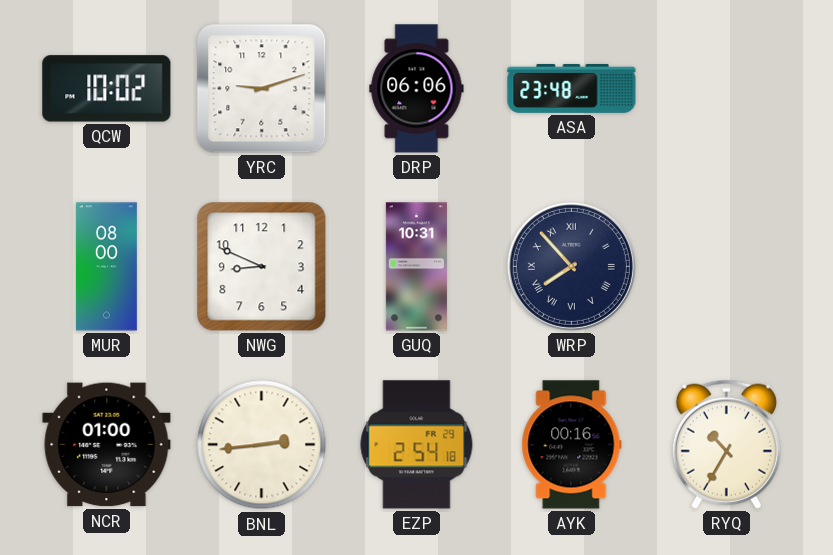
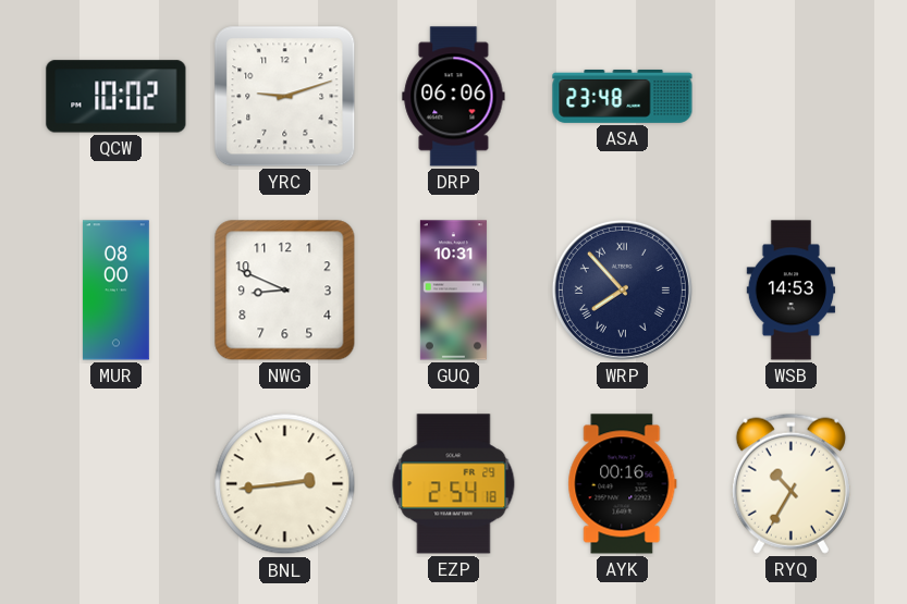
WSB: none -> 14:53 (792, 291)
NCR: 01:00 -> none (107, 445)
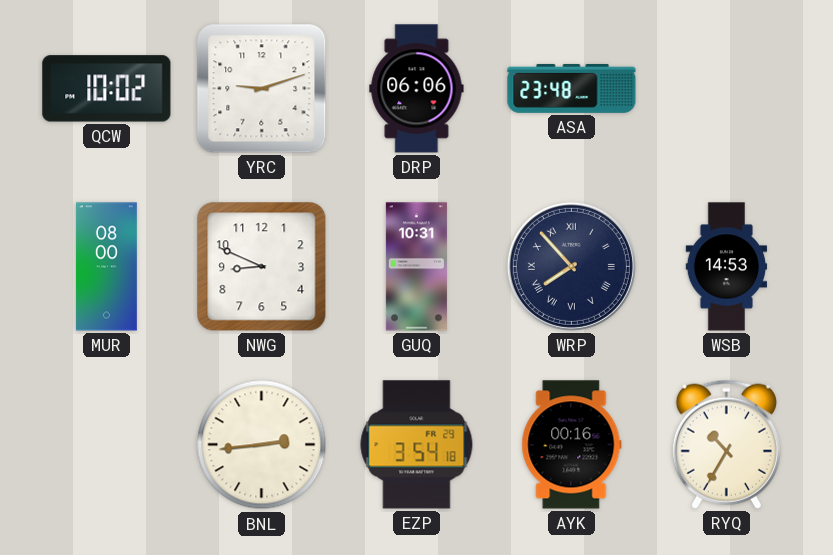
EZP: 2:54 -> 3:54 (417, 445)
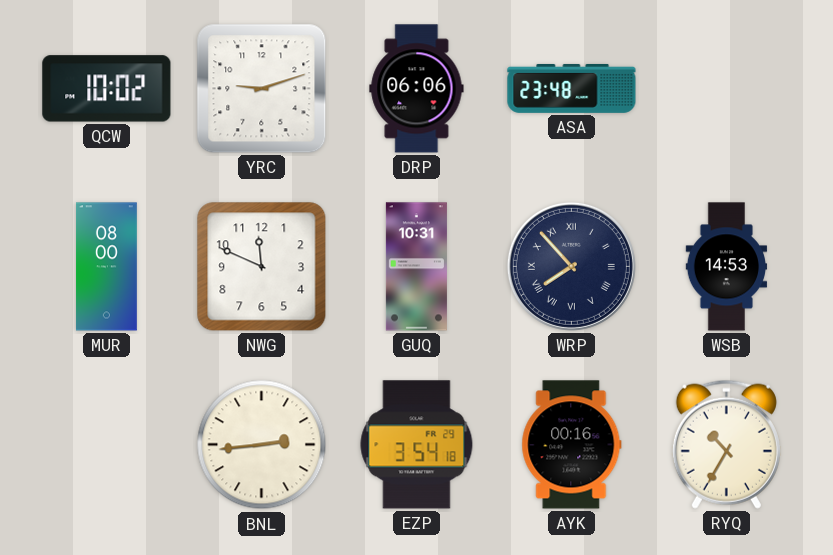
NWG: 8:49 -> 11:49 (262, 267)
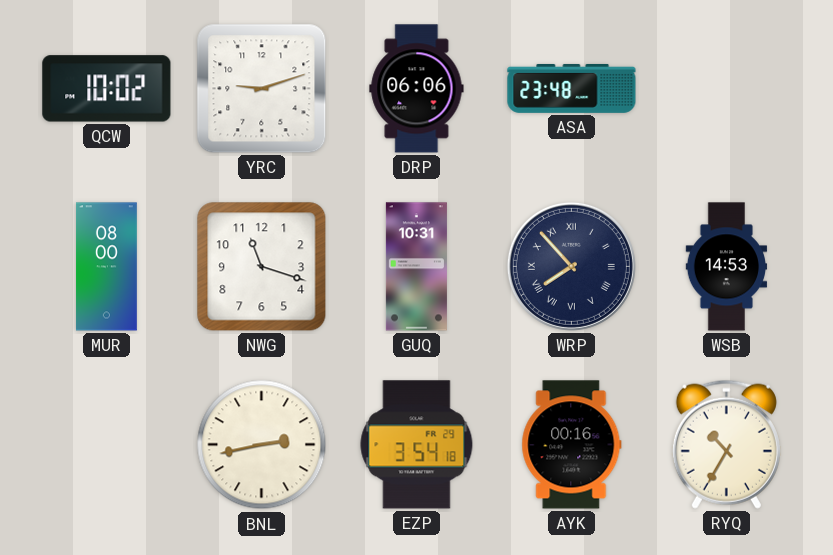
NWG: 11:49 -> 11:18 (262, 267)
BNL: 2:44 -> 2:43 (262, 445)
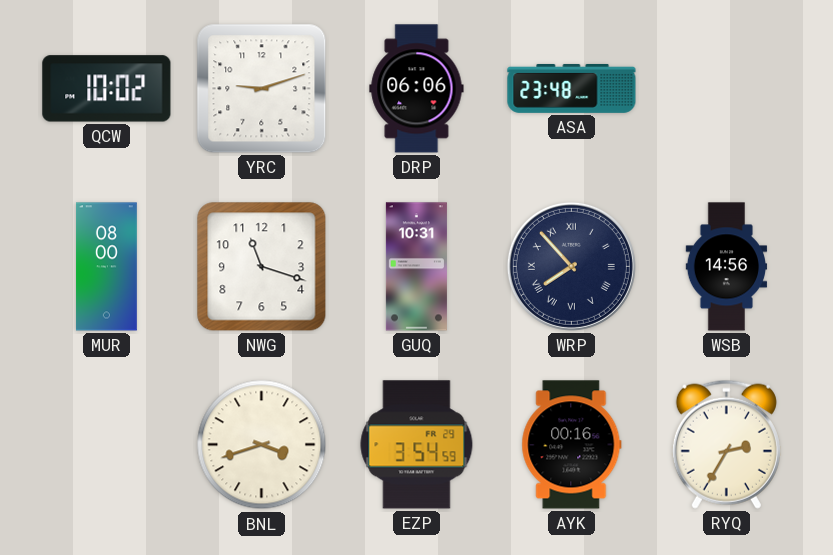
WSB: 14:53 -> 14:56 (727, 267)
BNL: 2:43 -> 3:42 (262, 445)
EZP: 3:54:18 -> 3:54:59 (417, 445)
RYQ: 10:35 -> 2:35 (726, 444)
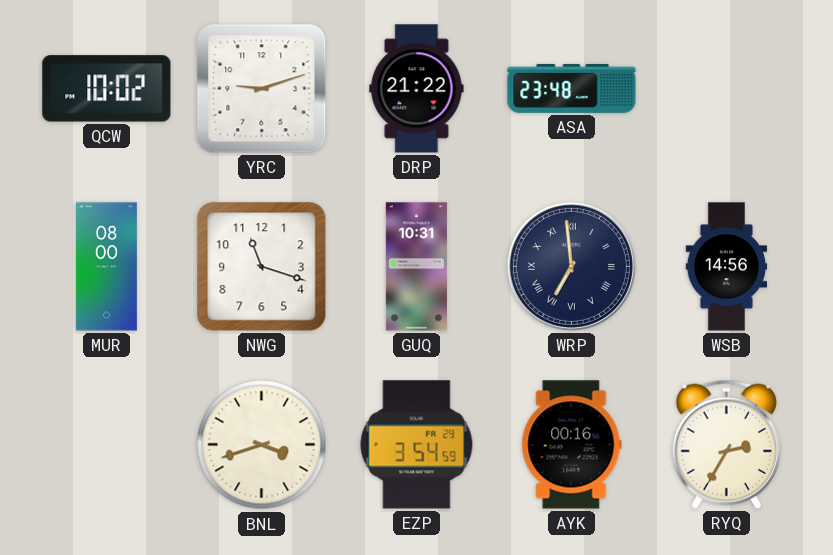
DRP: 06:06 -> 21:22 (417, 89)
WRP: 7:53 -> 6:59 (571, 266)
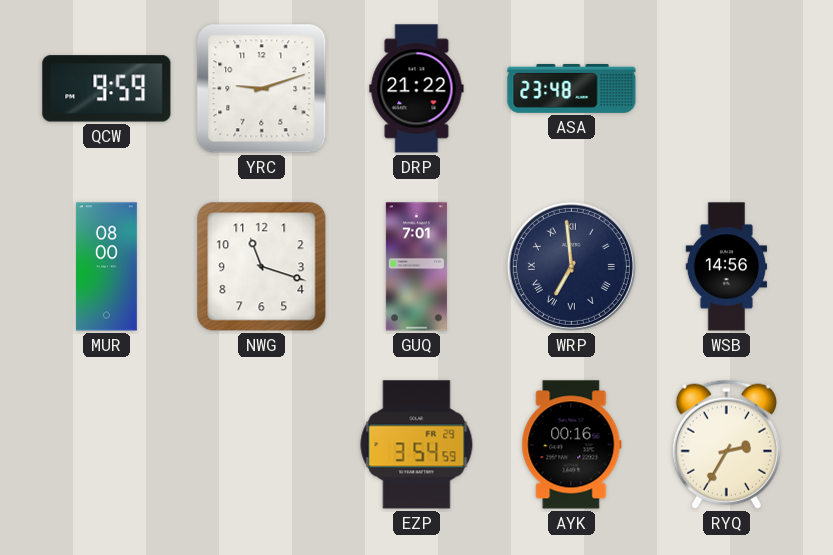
QCW: 10:02 -> 9:59 (107, 89)
GUQ: 10:31 -> 7:01 (416, 267)
BNL: 3:42 -> none (262, 445)
